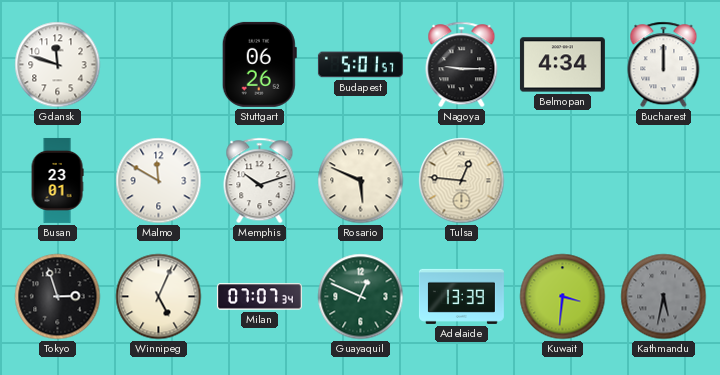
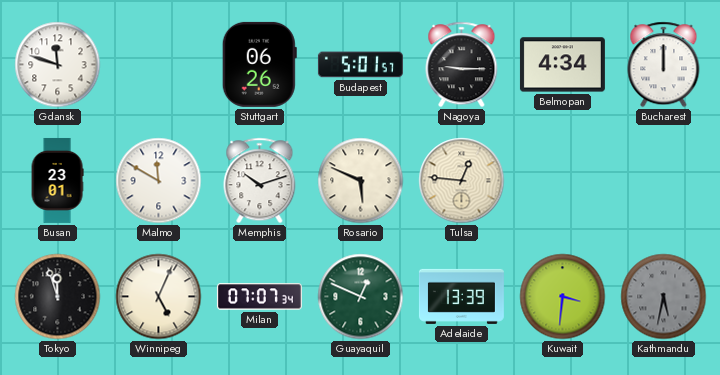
Tokyo: 2:57 -> 11:57 (58, 297)
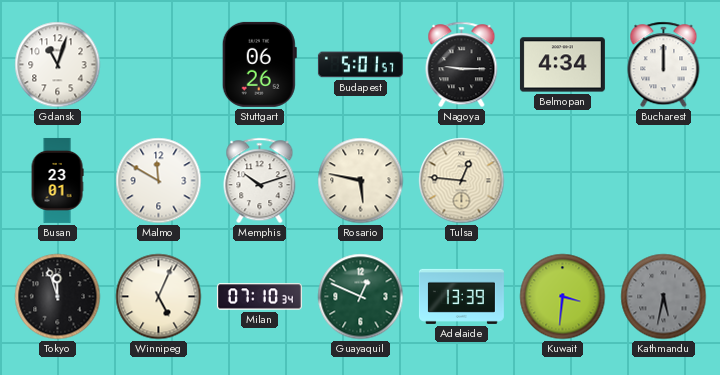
Gdansk: 11:48 -> 11:03 (58, 65)
Rosario: 5:49 -> 5:47 (361, 181)
Milan: 07:07 -> 07:10 (259, 297)
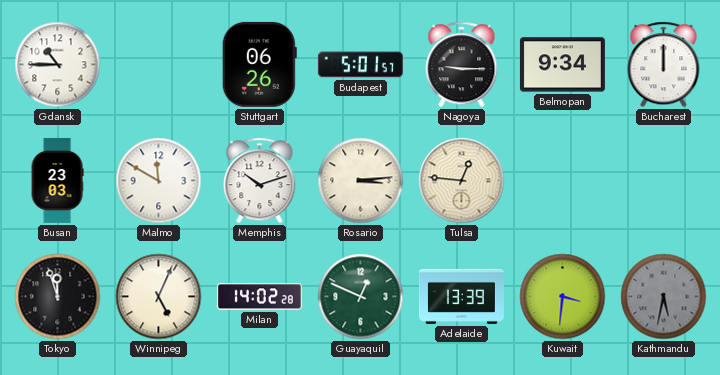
Gdansk: 11:03 -> 10:45 (58, 65)
Belmopan: 4:34 -> 9:34 (562, 65)
Busan: 23:01 -> 23:03 (57, 180)
Rosario: 5:47 -> 3:14 (361, 181)
Milan: 07:10 -> 14:02 (259, 297)
